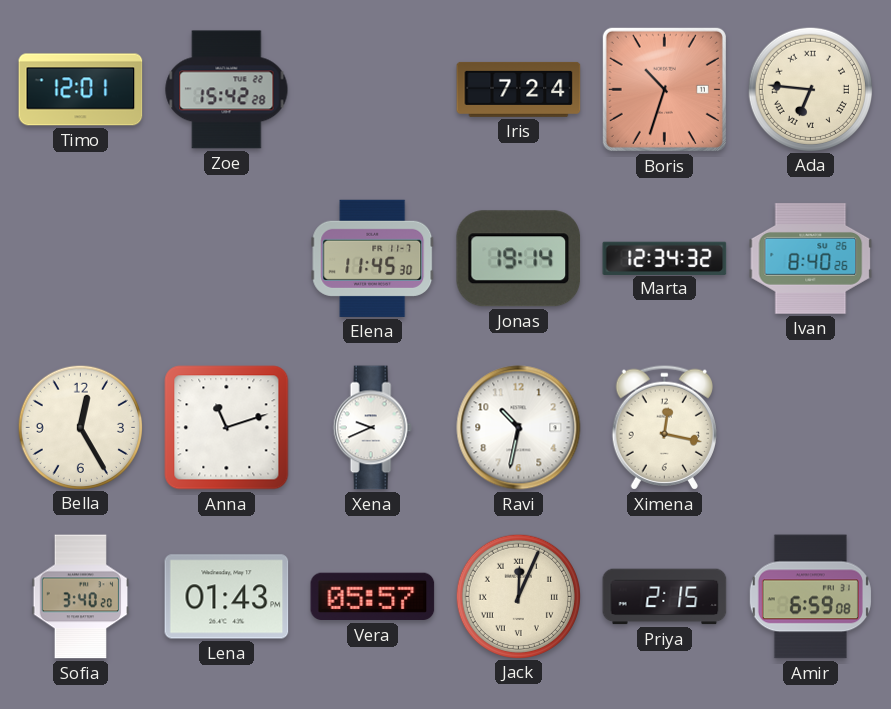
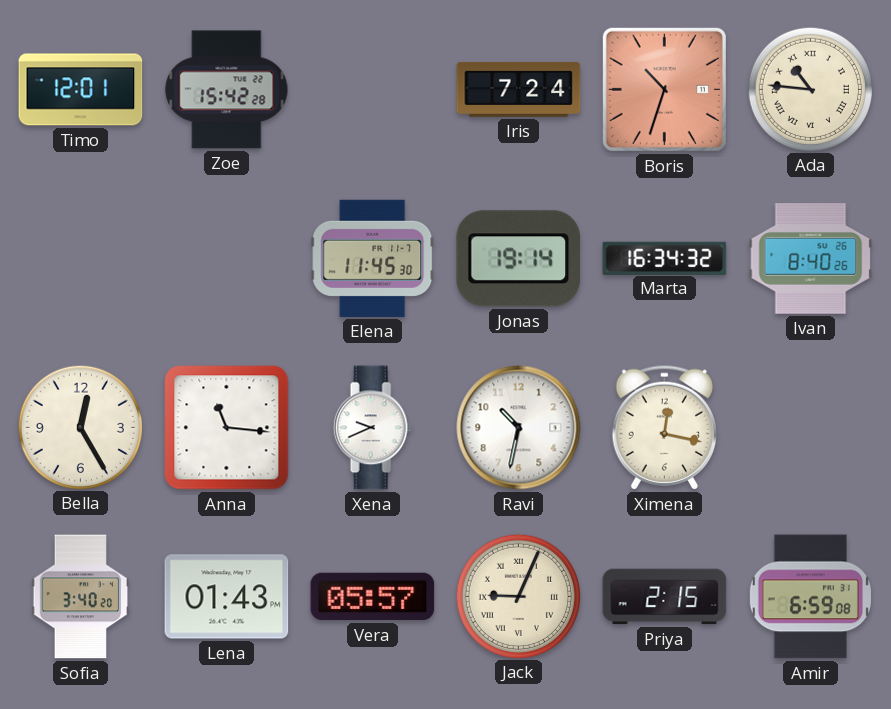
Ada: 6:46 -> 10:46 (810, 89)
Marta: 12:34 -> 16:34 (665, 258)
Anna: 11:12 -> 11:16 (227, 428)
Jack: 12:04 -> 9:04 (518, 596)
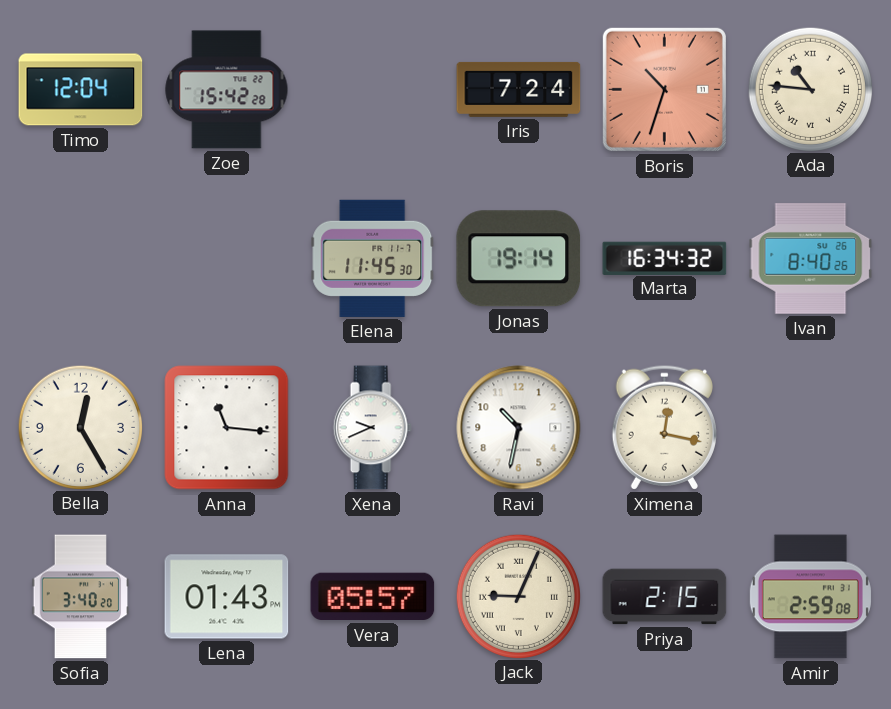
Timo: 12:01 -> 12:04 (81, 90)
Amir: 6:59 -> 2:59 (810, 597)
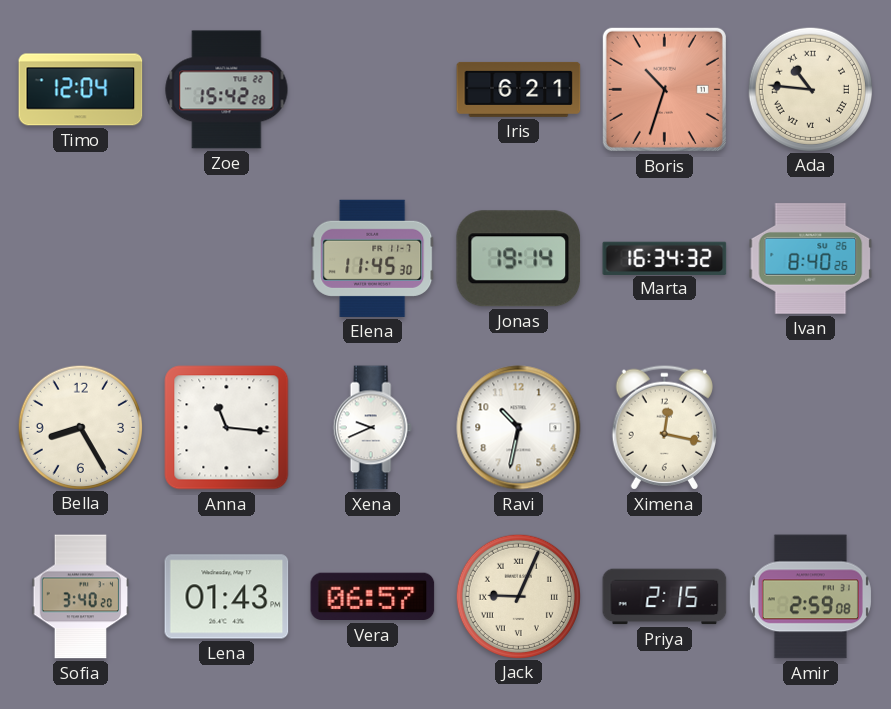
Iris: 7:24 -> 6:21 (519, 89)
Bella: 12:25 -> 8:25 (80, 427)
Vera: 05:57 -> 06:57 (373, 597)
